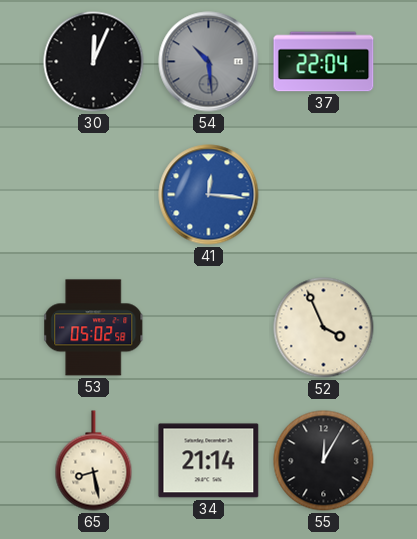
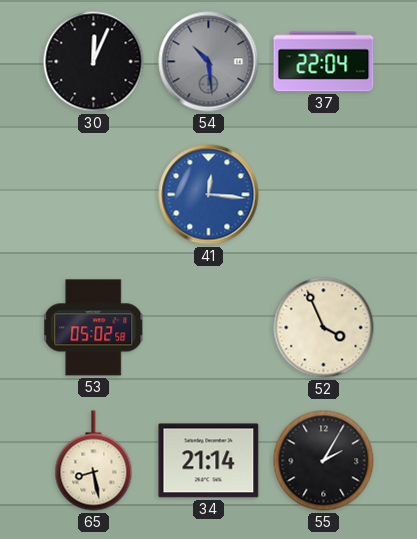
55: 12:05 -> 2:05 (324, 461)
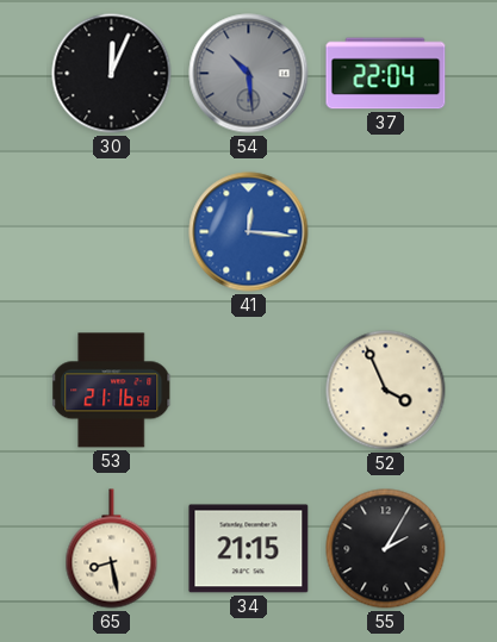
53: 05:02 -> 21:16 (112, 391)
34: 21:14 -> 21:15 (249, 549)
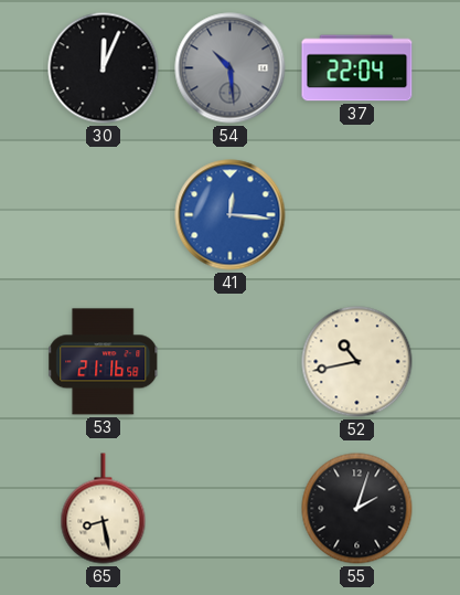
52: 3:56 -> 10:43 (357, 362)
34: 21:15 -> none (249, 549)
55: 2:05 -> 2:03 (357, 509)
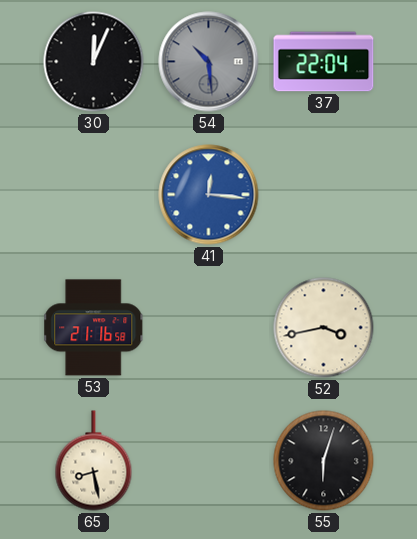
52: 10:43 -> 3:43 (324, 328)
55: 2:03 -> 6:03 (324, 461)
